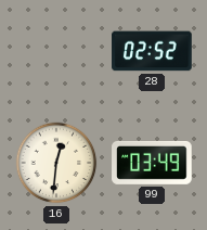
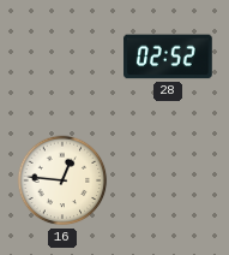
16: 12:31 -> 12:46 (62, 180)
99: 03:49 -> none (152, 163)
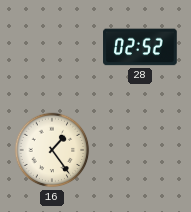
16: 12:46 -> 1:24 (52, 150)
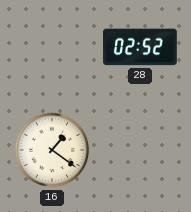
16: 1:24 -> 1:21 (52, 150)
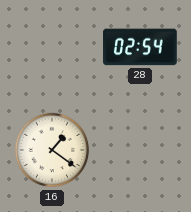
28: 02:52 -> 02:54 (140, 47)
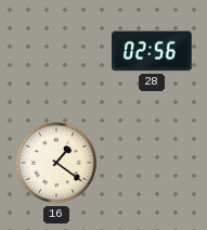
28: 02:54 -> 02:56 (152, 51)
